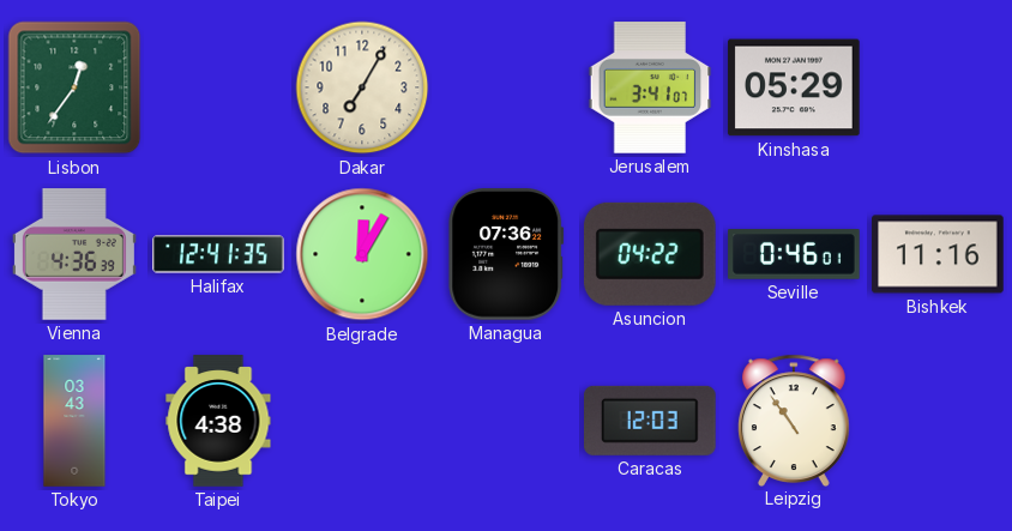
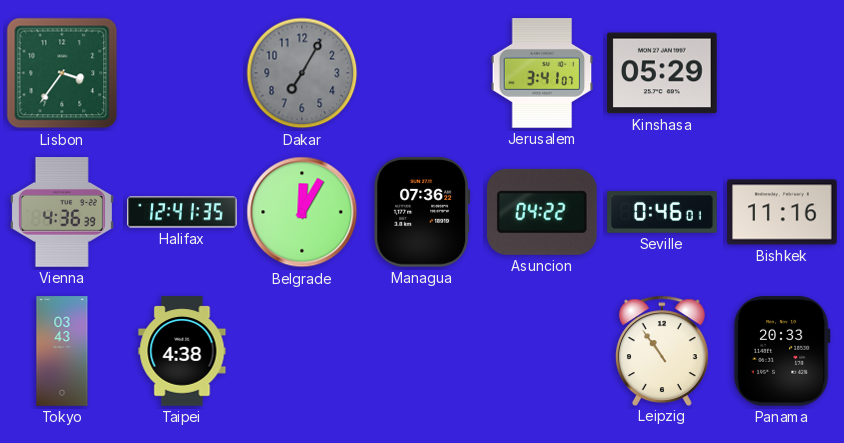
Lisbon: 12:36 -> 3:36 (62, 73)
Dakar dial: cream -> grey (302, 73)
Caracas: 12:03 -> none (651, 421)
Panama: none -> 20:33 (782, 352)
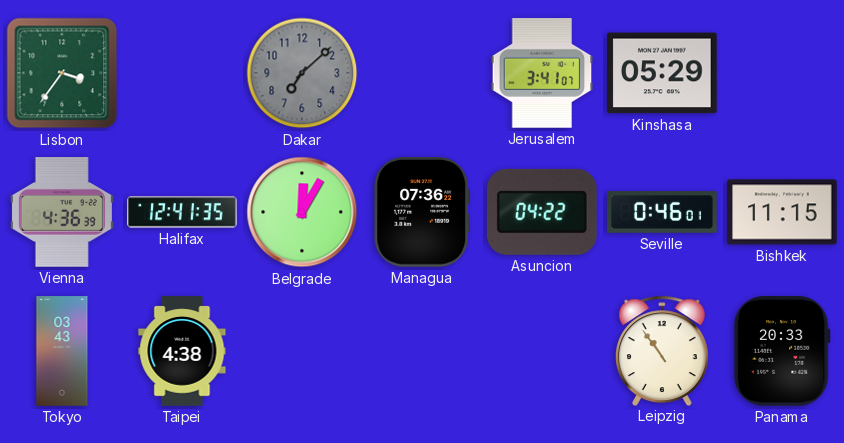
Dakar: 7:05 -> 7:08 (302, 73)
Bishkek: 11:16 -> 11:15 (782, 212)
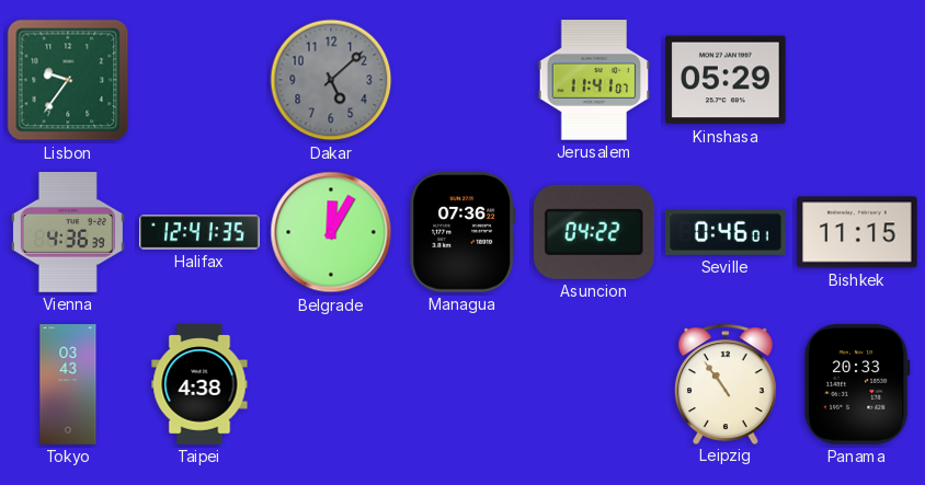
Lisbon: 3:36 -> 9:36 (68, 80)
Dakar: 7:08 -> 5:08 (331, 80)
Jerusalem: 3:41 -> 11:41 (594, 80)
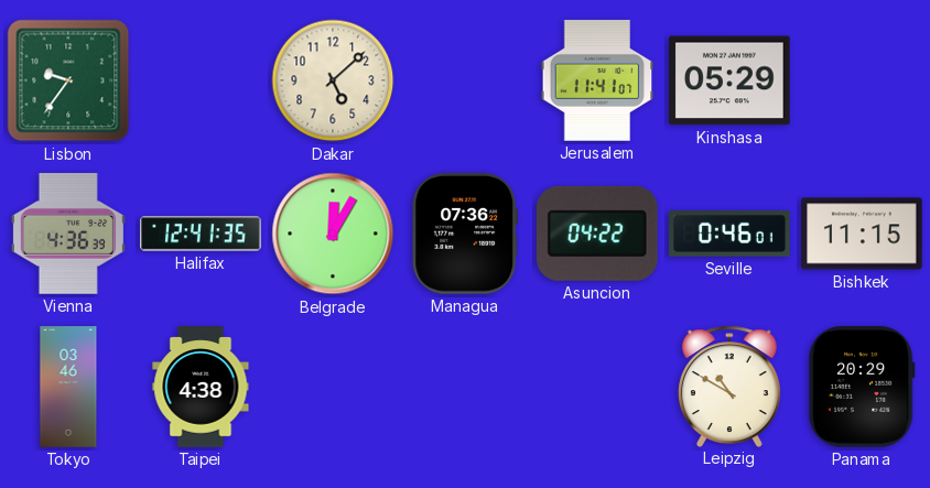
Dakar dial: grey -> cream (333, 80)
Tokyo: 03:43 -> 03:46 (68, 387)
Leipzig: 10:54 -> 10:50 (729, 386)
Panama: 20:33 -> 20:29 (862, 388)
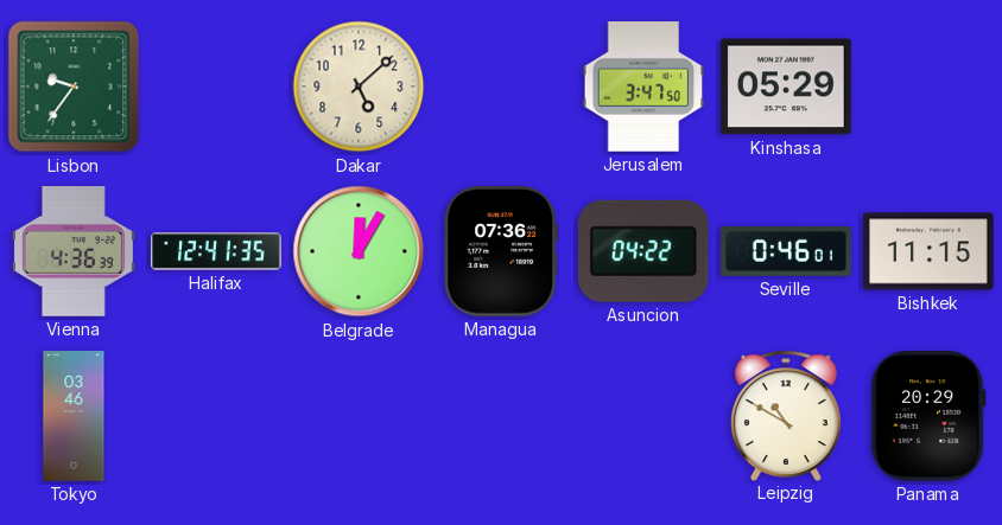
Jerusalem: 11:41 -> 3:47 (643, 87)
Taipei: 4:38 -> none (201, 387)
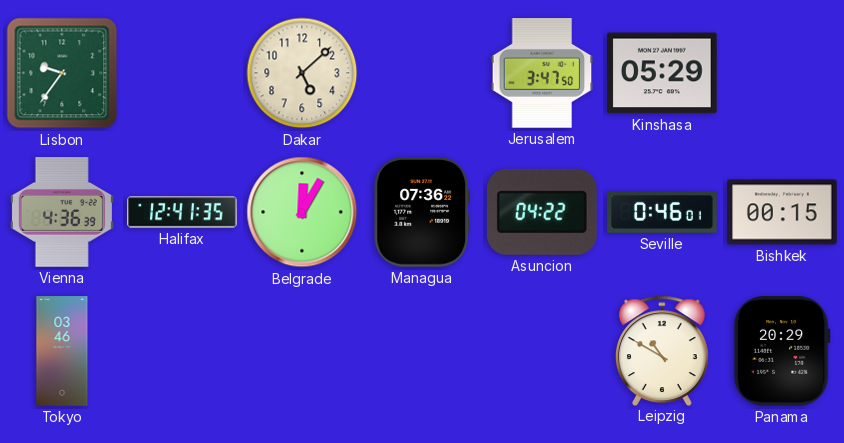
Bishkek: 11:15 -> 00:15 (782, 212)
